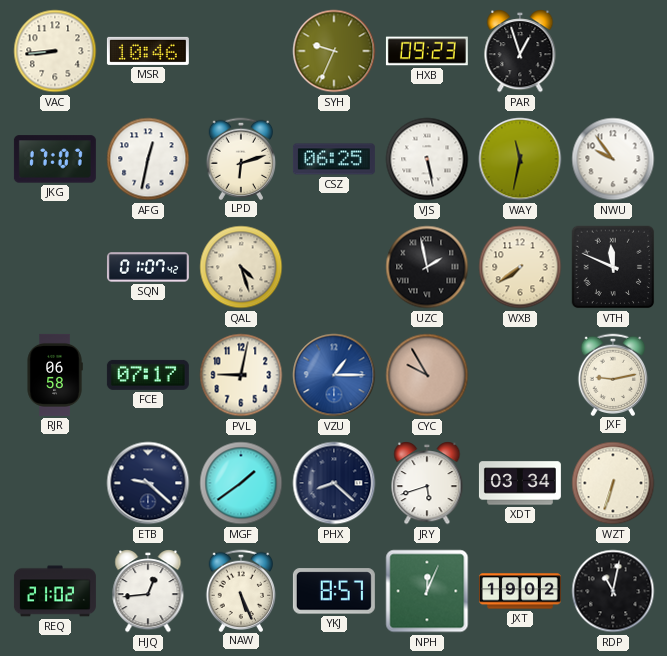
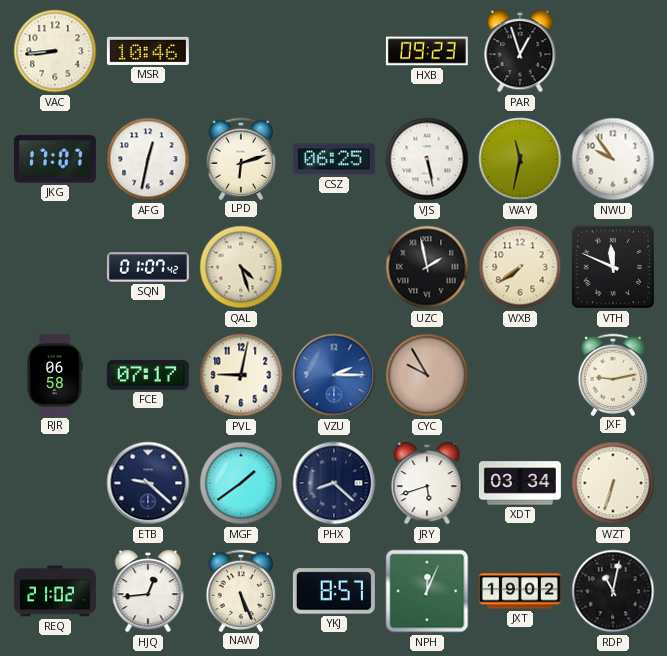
SYH: 9:34 -> none (334, 51)
VZU: 1:15 -> 2:15 (334, 375)
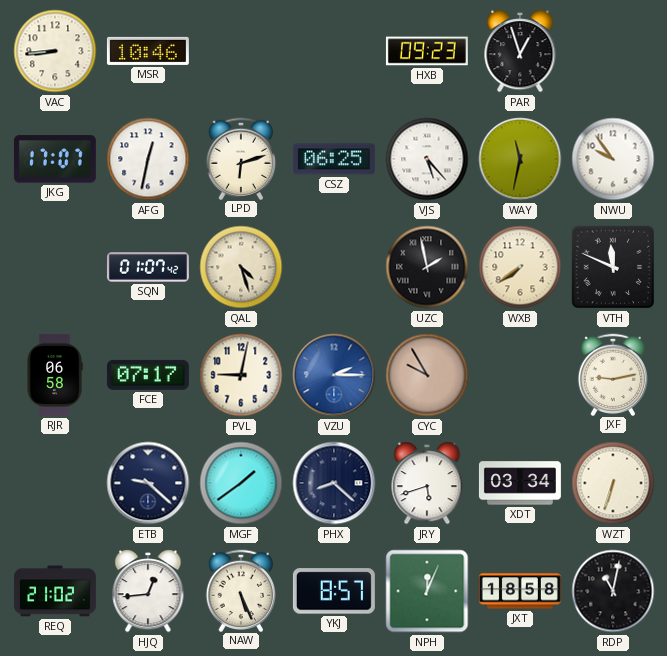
VJS: 5:28 -> 5:23 (427, 159)
JXT: 19:02 -> 18:58 (520, 591)
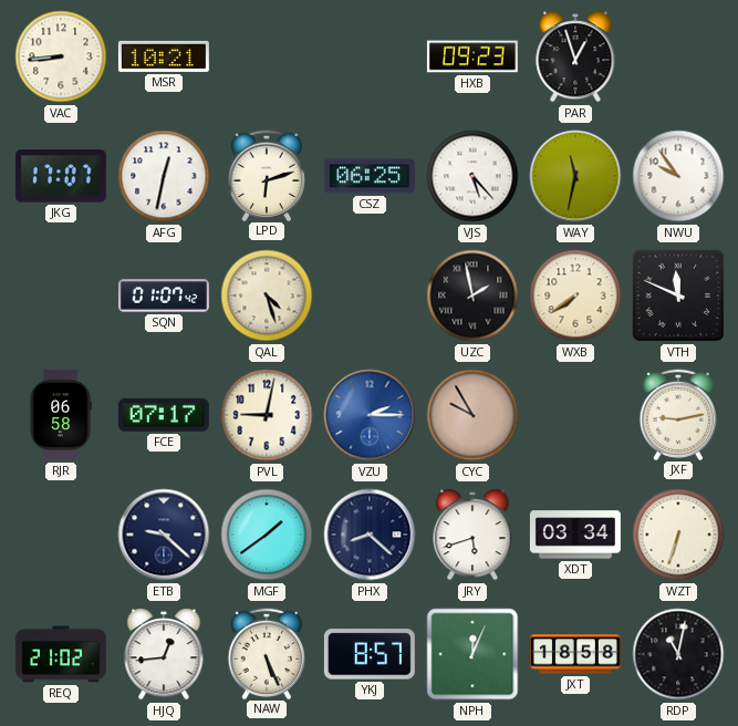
MSR: 10:46 -> 10:21 (164, 56)
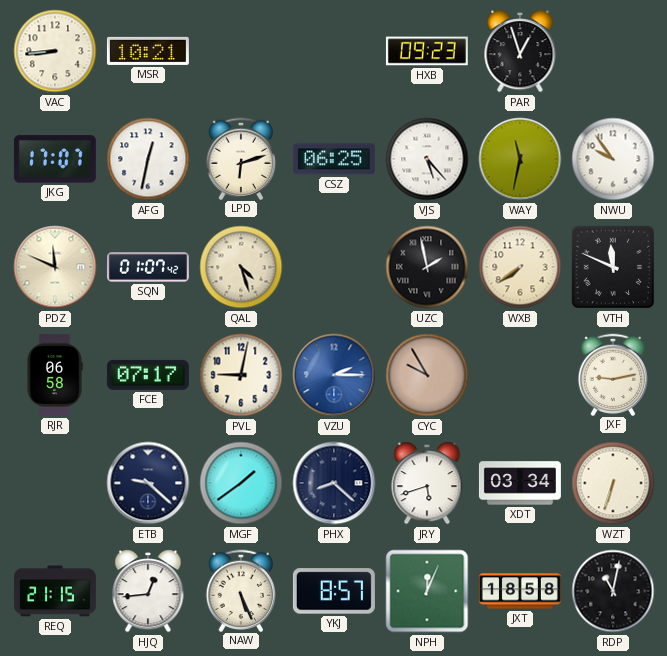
PDZ: none -> 11:49 (55, 267)
REQ: 21:02 -> 21:15 (55, 591)
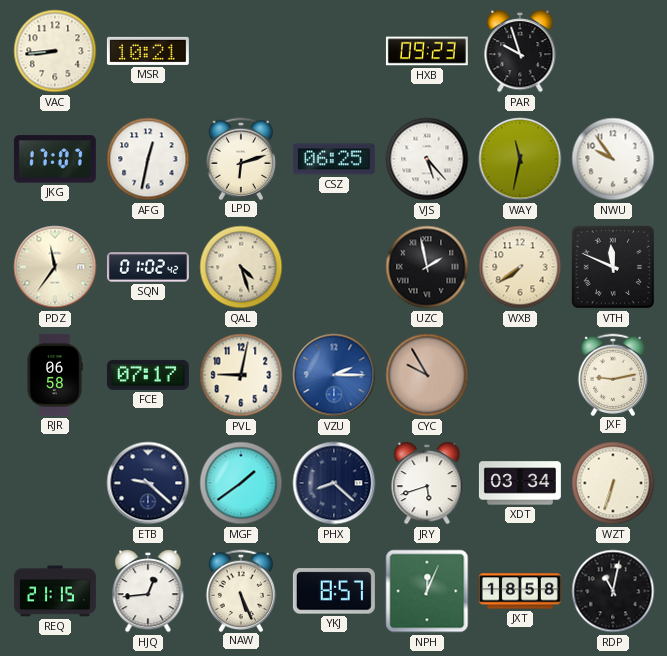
PAR: 12:57 -> 9:57 (520, 51)
PDZ: 11:49 -> 11:36 (55, 267)
SQN: 01:07 -> 01:02 (148, 267)
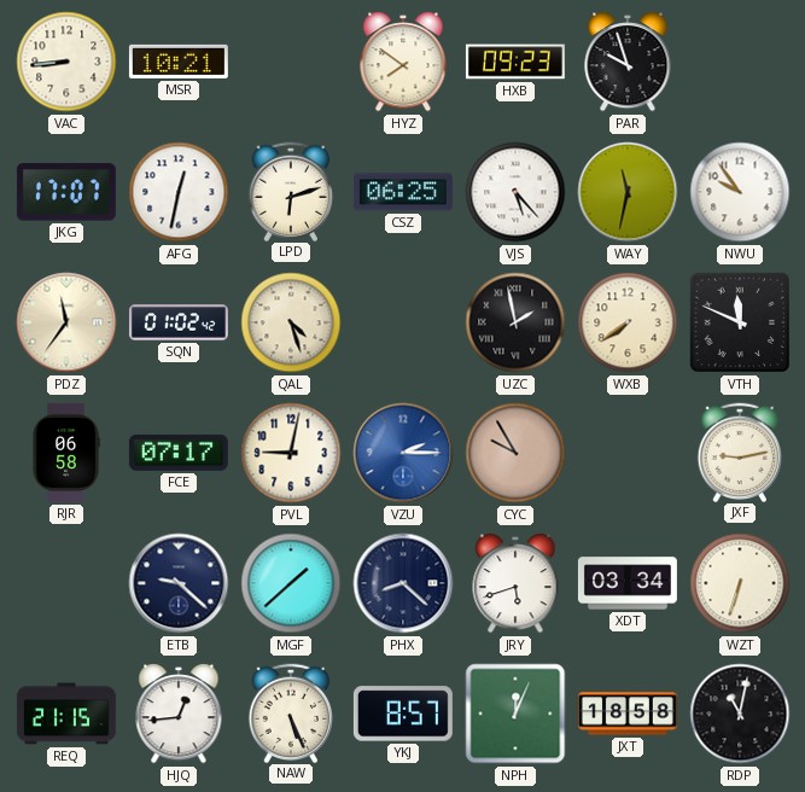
HYZ: none -> 7:51 (403, 62)
MGF: 1:39 -> 1:38 (291, 583)
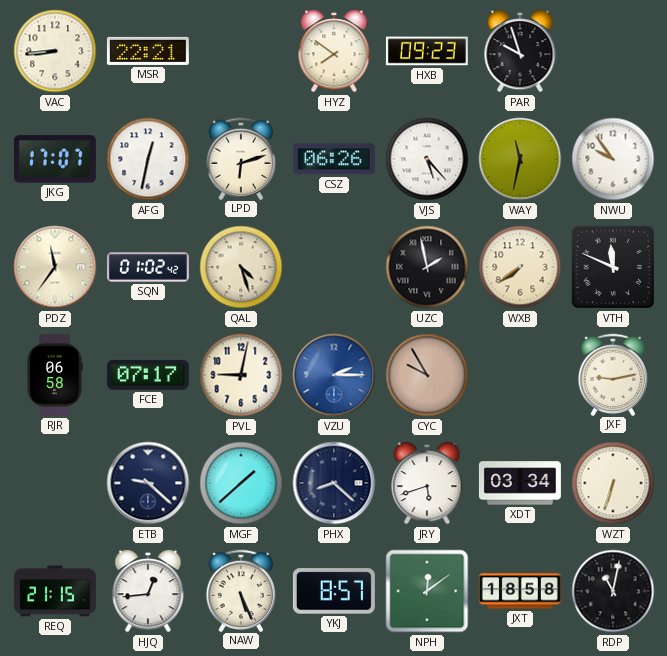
MSR: 10:21 -> 22:21 (148, 51)
CSZ: 06:25 -> 06:26 (334, 159)
NPH: 12:04 -> 12:09 (427, 591)
